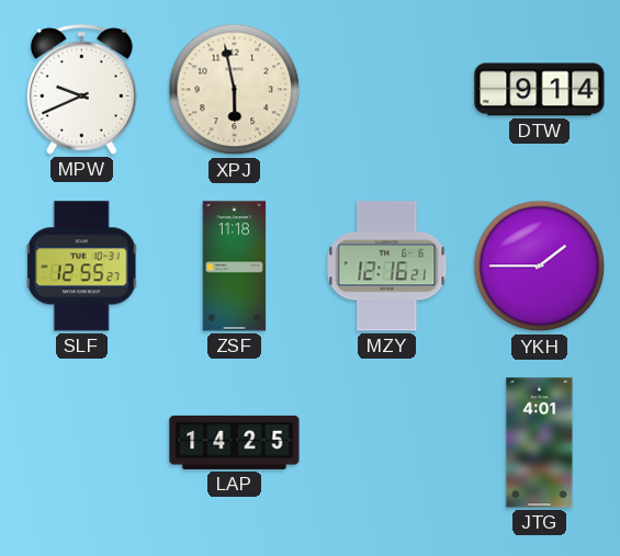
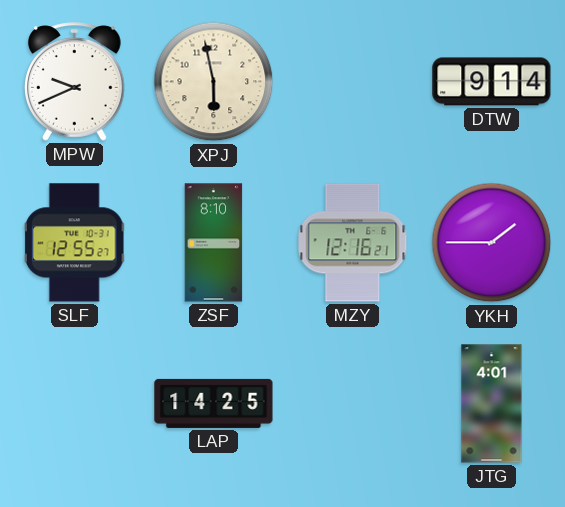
ZSF: 11:18 -> 8:10 (214, 243)
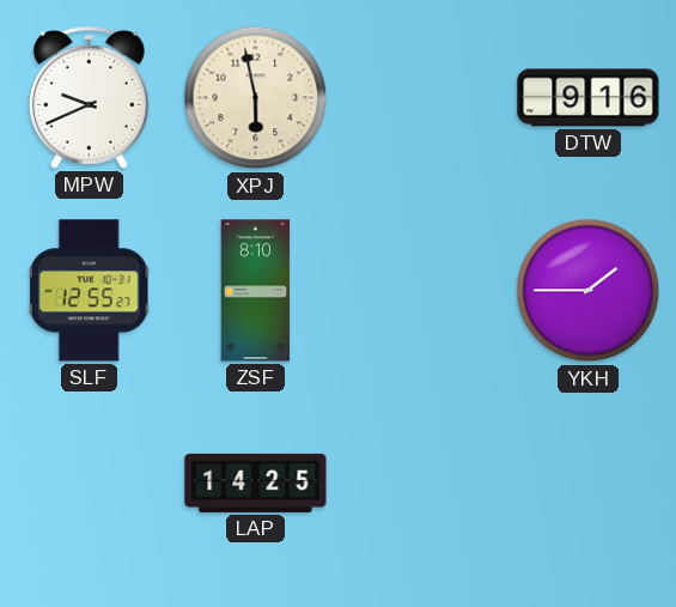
DTW: 9:14 -> 9:16 (589, 98)
MZY: 12:16 -> none (353, 243)
JTG: 4:01 -> none (492, 404)
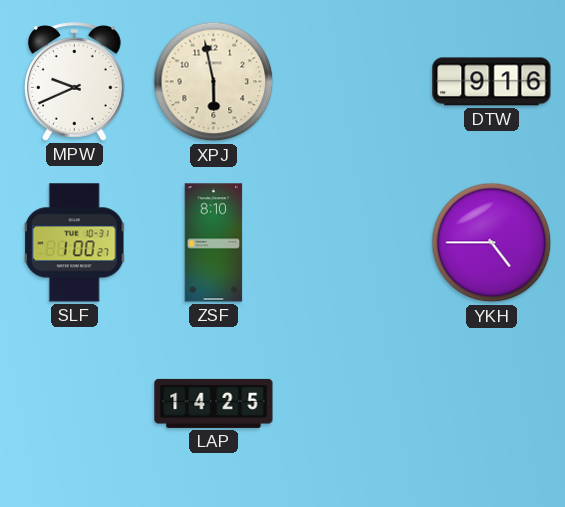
SLF: 12:55 -> 1:00 (75, 243)
YKH: 1:45 -> 4:45 (492, 243)
